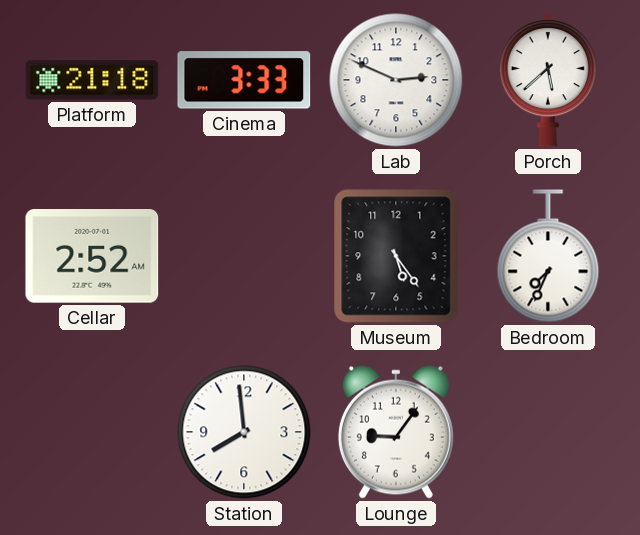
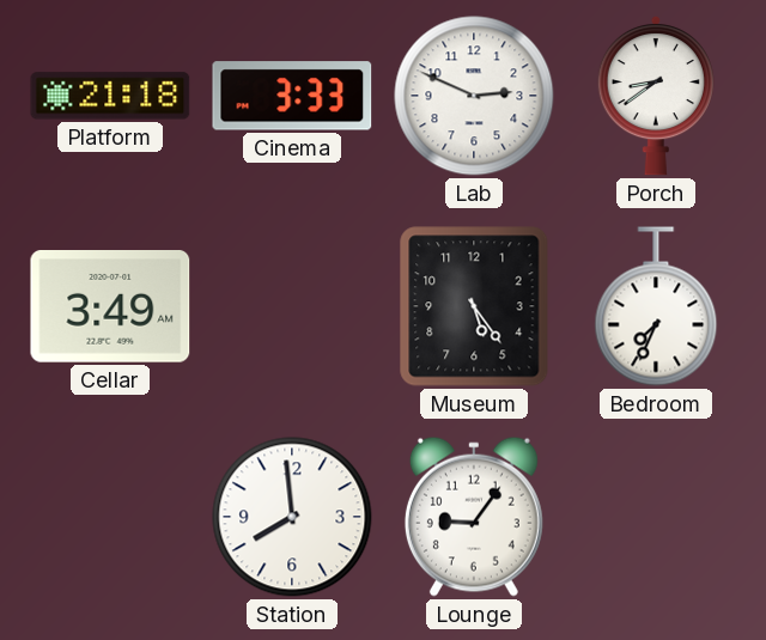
Porch: 5:38 -> 8:39 (656, 96)
Cellar: 2:52 -> 3:49 (110, 306)
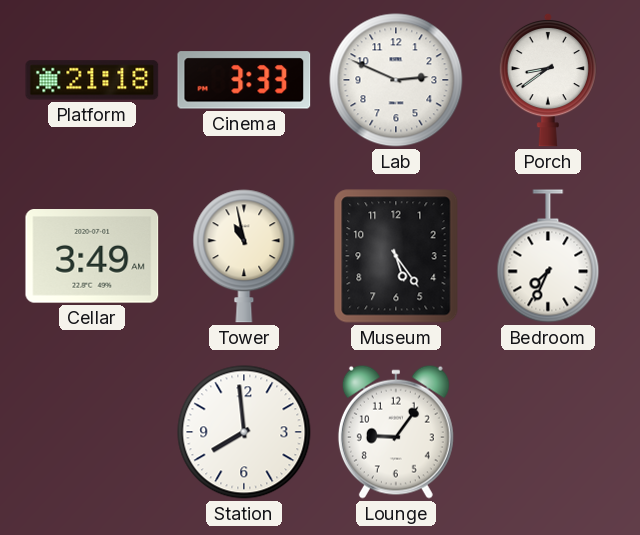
Tower: none -> 10:58 (244, 256)
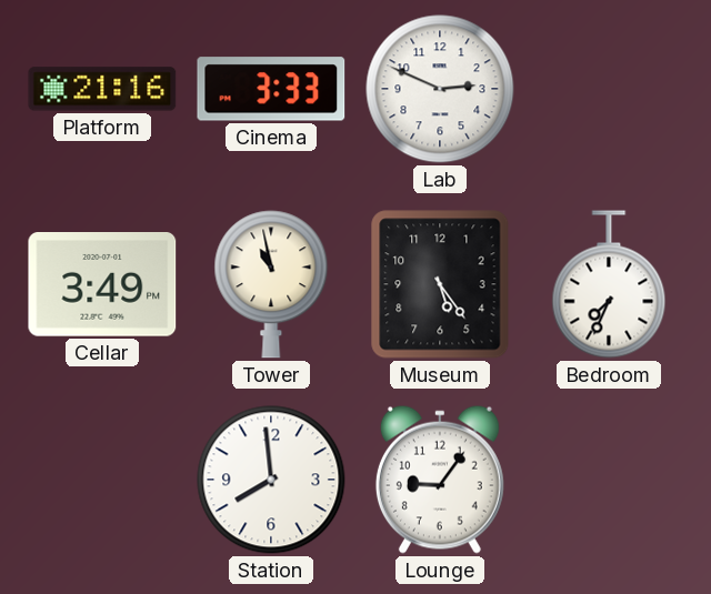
Platform: 21:18 -> 21:16 (102, 89)
Porch: 8:39 -> none (548, 80)
Cellar: 3:49 AM -> 3:49 PM (102, 284)
